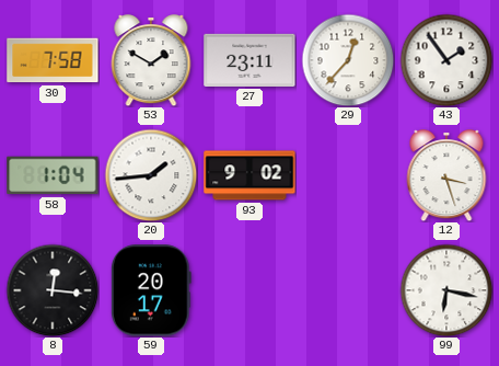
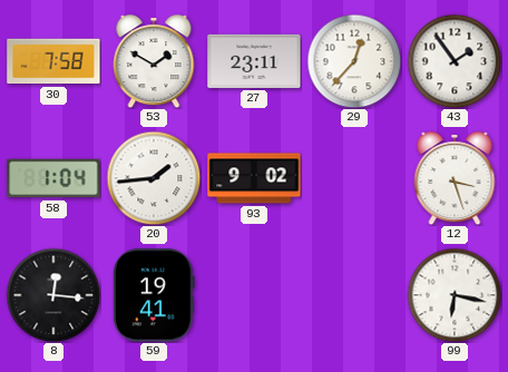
59: 20:17 -> 19:41 (154, 295)
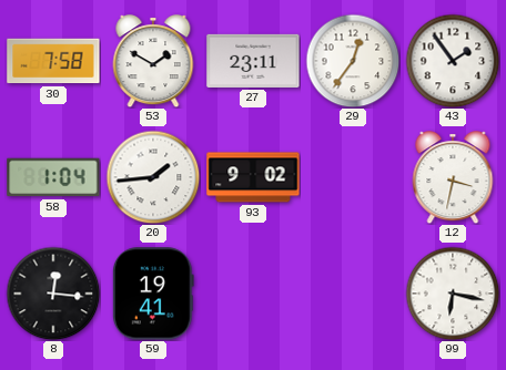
29: 12:37 -> 12:36 (353, 61)
12: 3:27 -> 3:32 (453, 177)
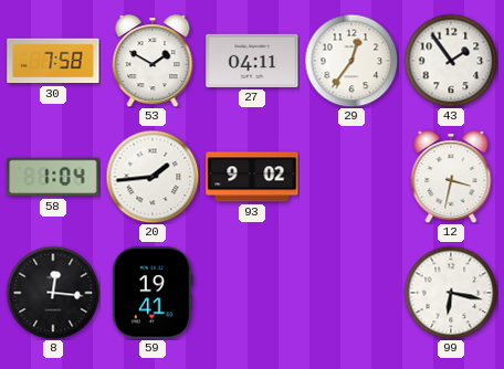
27: 23:11 -> 04:11 (252, 61)
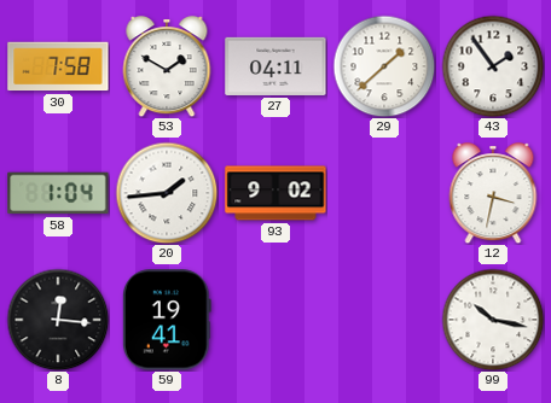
29: 12:36 -> 1:38 (384, 66)
99: 6:17 -> 10:17 (493, 320)
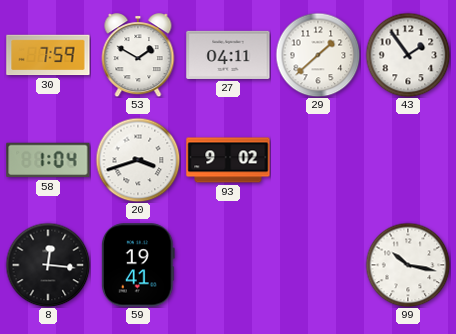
30: 7:58 -> 7:59 (48, 55)
20: 1:44 -> 3:42 (138, 160)
12: 3:32 -> none (493, 193)
